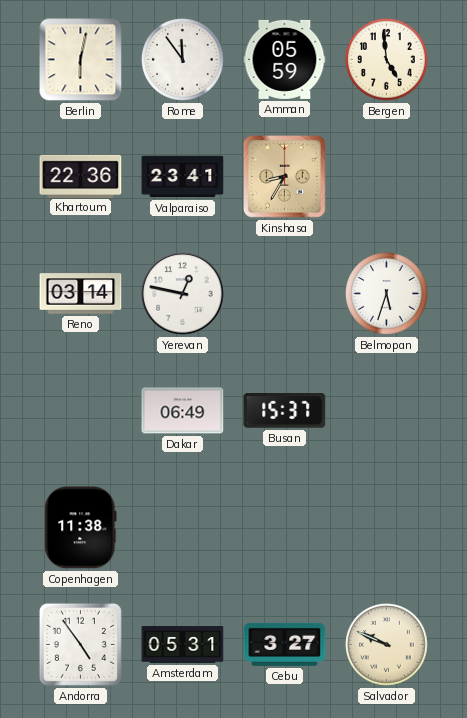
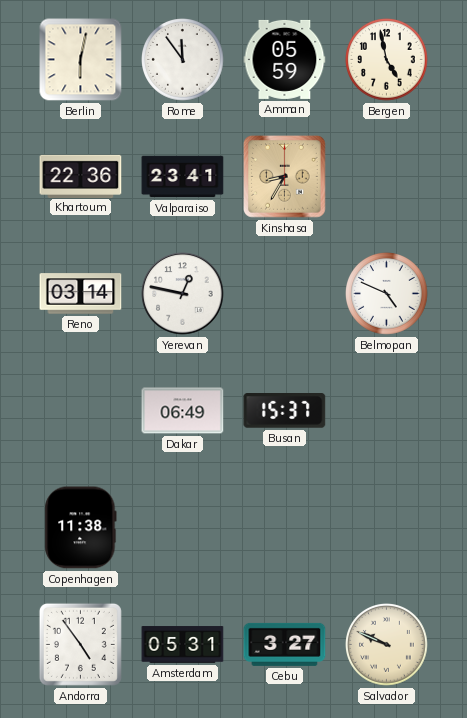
Bergen: 4:59 -> 4:58 (387, 60)
Belmopan: 5:33 -> 4:49 (387, 294)
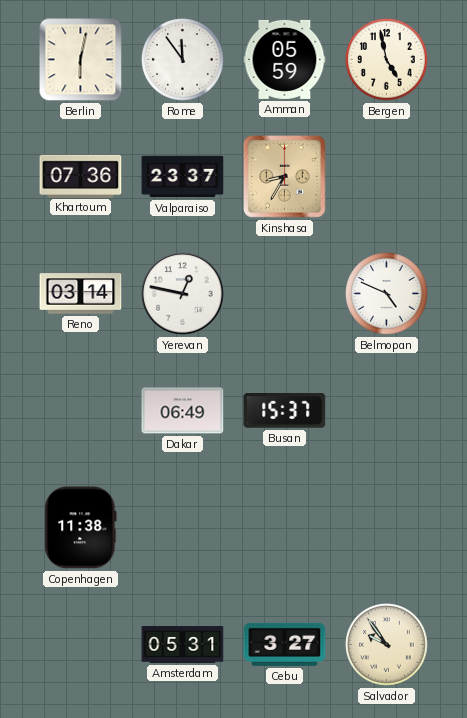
Khartoum: 22:36 -> 07:36 (81, 176)
Valparaiso: 23:41 -> 23:37 (183, 177)
Andorra: 4:54 -> none (80, 644)
Salvador: 9:49 -> 9:54 (387, 645)
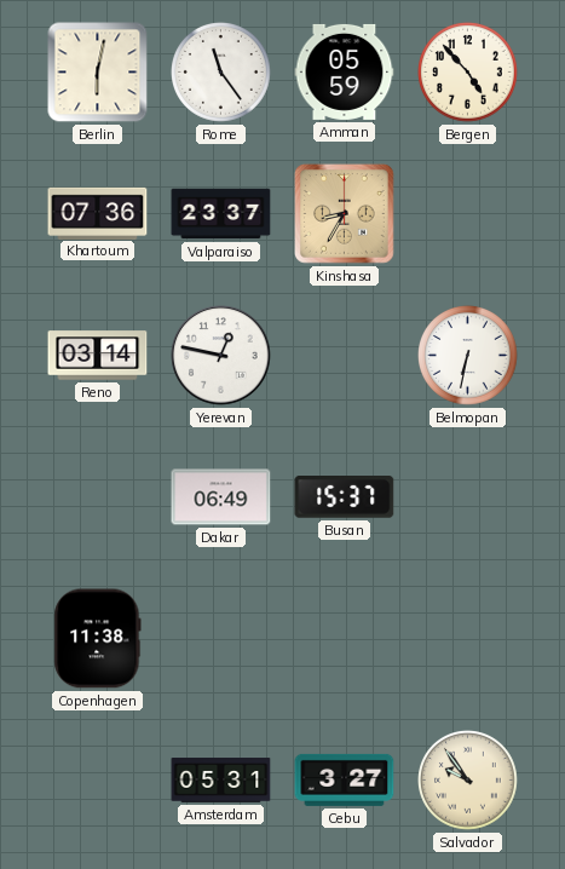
Rome: 11:54 -> 11:24 (221, 73)
Bergen: 4:58 -> 4:53 (468, 73)
Belmopan: 4:49 -> 6:32 (468, 356)
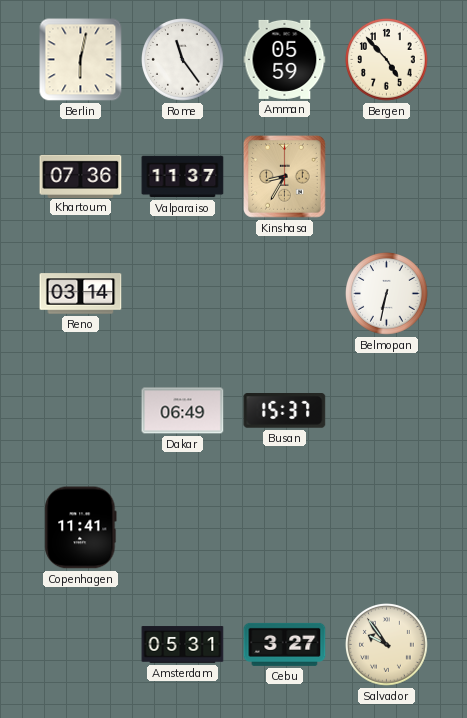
Valparaiso: 23:37 -> 11:37 (183, 177)
Yerevan: 12:47 -> none (221, 356)
Copenhagen: 11:38 -> 11:41 (81, 528)
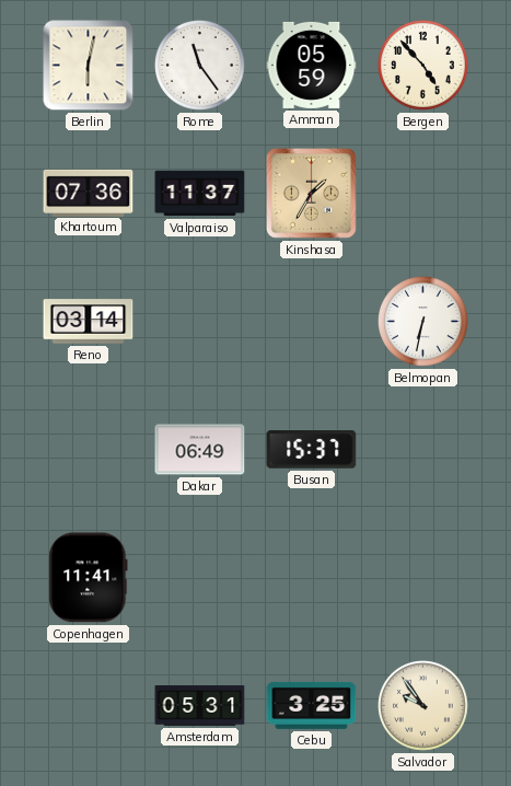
Kinshasa: 8:35 -> 1:35 (312, 194)
Cebu: 3:27 -> 3:25 (312, 705)
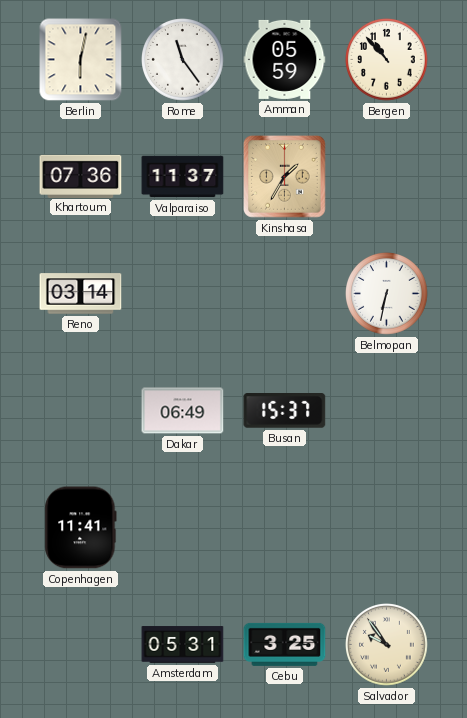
Bergen: 4:53 -> 10:53 (387, 60)
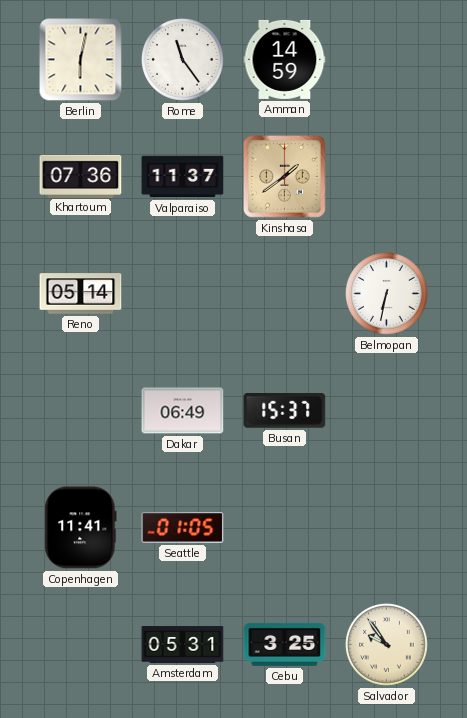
Amman: 05:59 -> 14:59 (285, 59)
Bergen: 10:53 -> none (387, 60)
Kinshasa: 1:35 -> 1:39 (285, 177)
Reno: 03:14 -> 05:14 (81, 294)
Seattle: none -> 01:05 (183, 528)
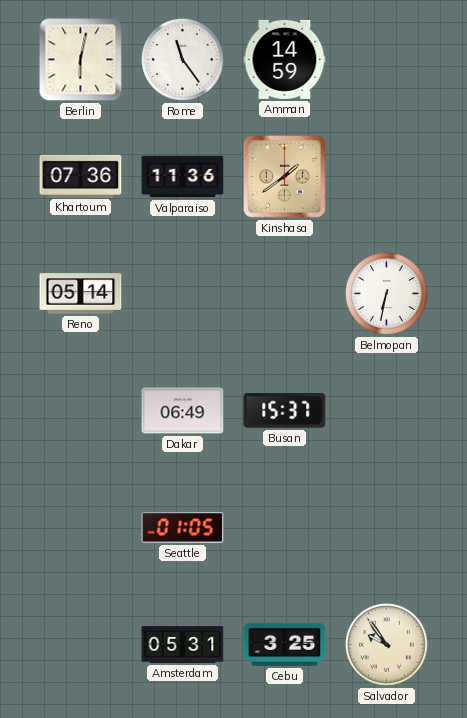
Valparaiso: 11:37 -> 11:36 (183, 177)
Copenhagen: 11:41 -> none (81, 528)
